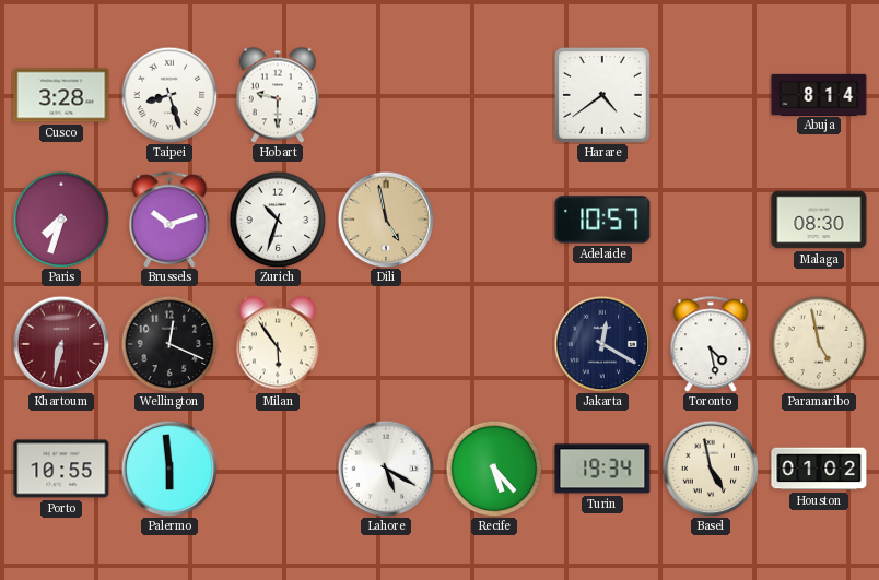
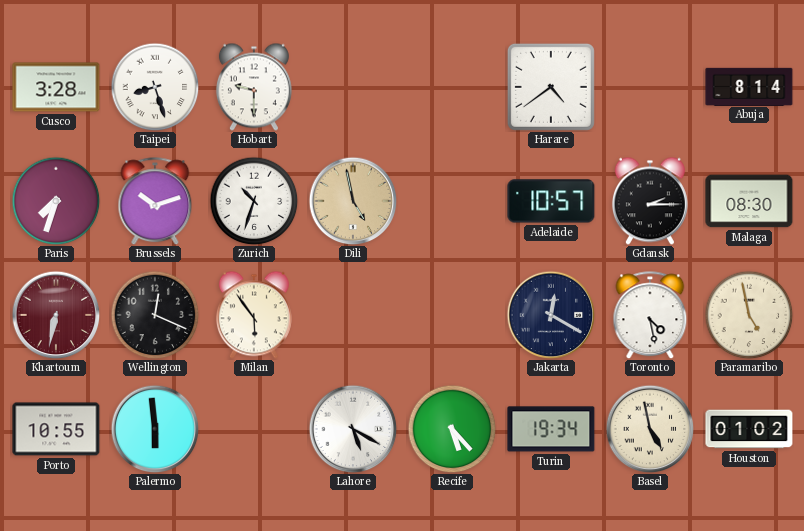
Gdansk: none -> 2:15 (650, 201)
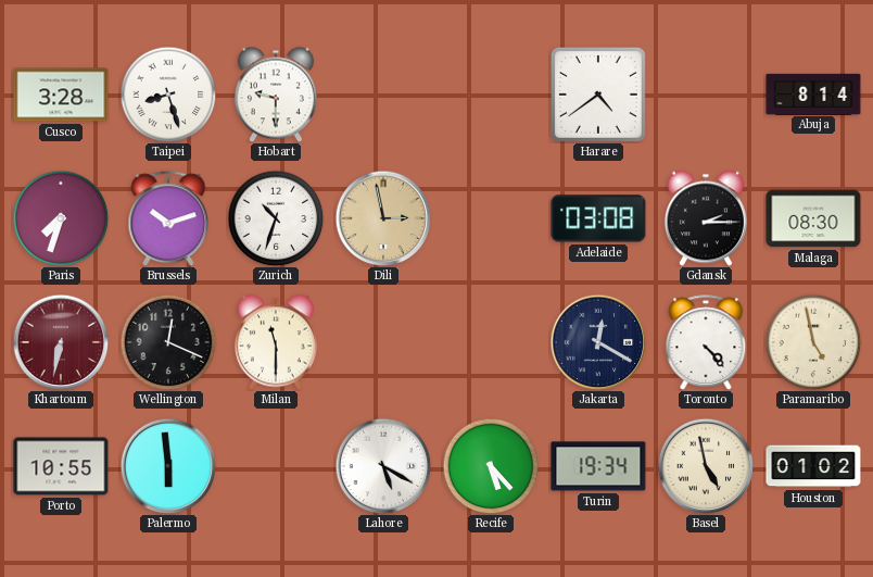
Dili: 4:58 -> 2:58 (383, 218)
Adelaide: 10:57 -> 03:08 (598, 218)
Milan: 5:54 -> 11:30 (276, 342)
Toronto: 4:28 -> 4:23 (706, 342)
